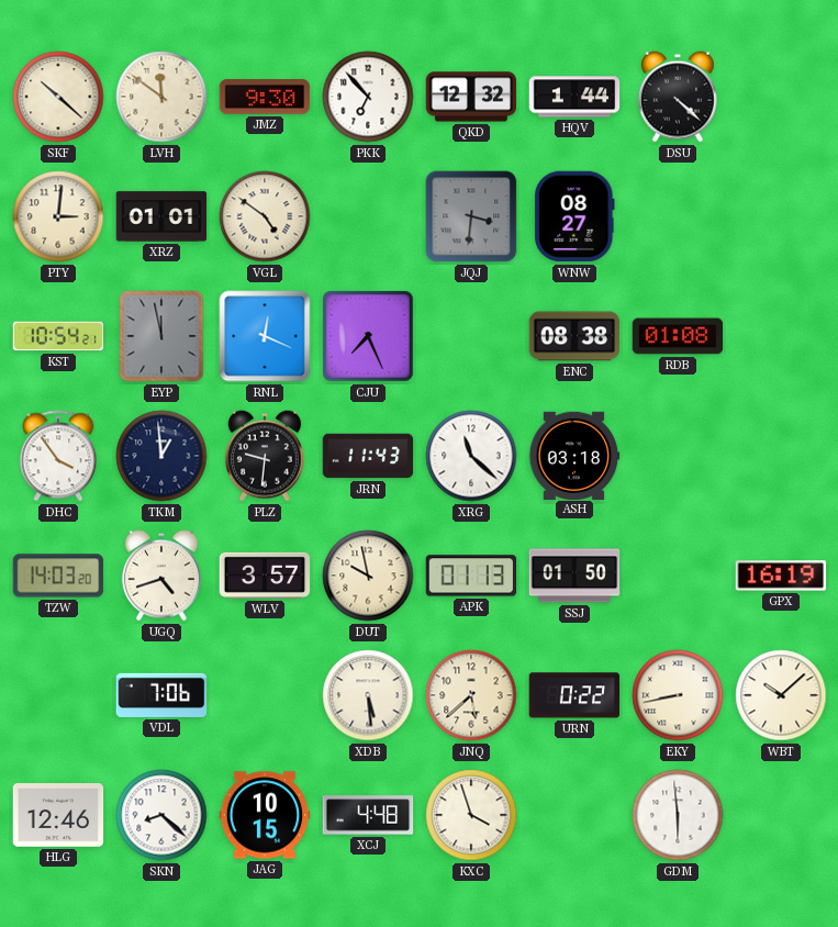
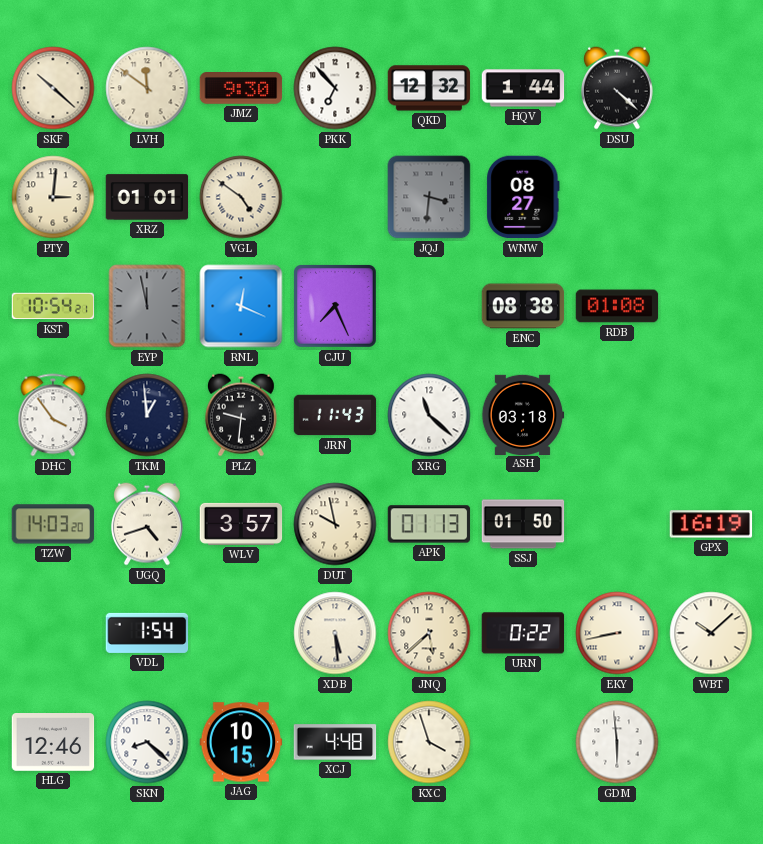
VDL: 7:06 -> 1:54 (147, 633)
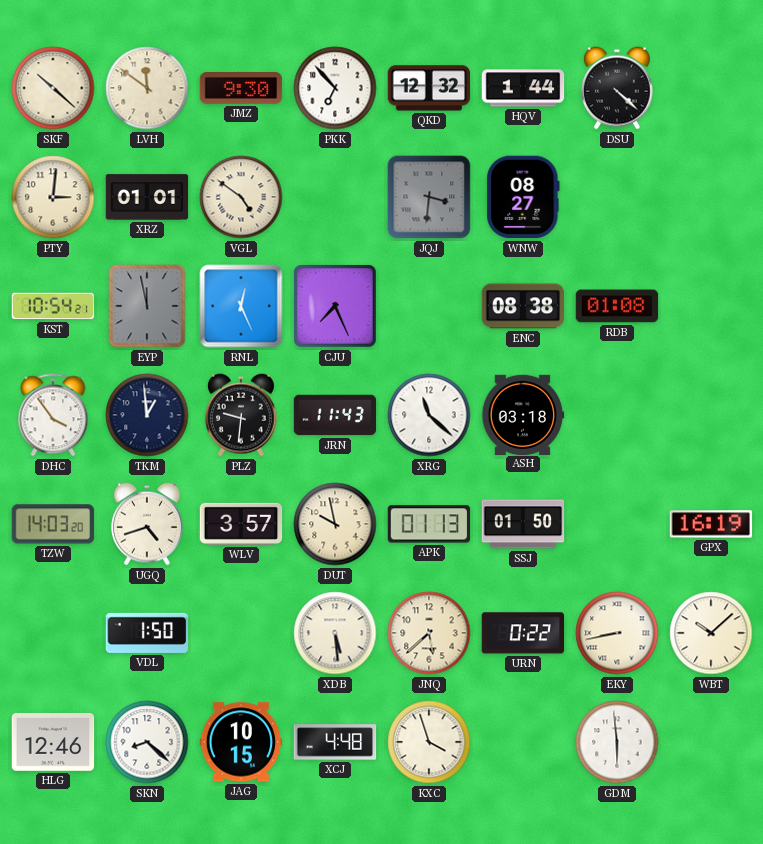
RNL: 12:19 -> 12:26 (241, 306)
VDL: 1:54 -> 1:50 (147, 633)
